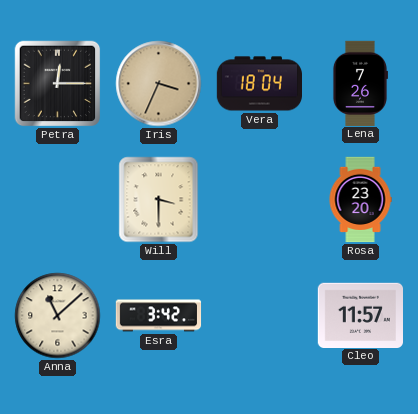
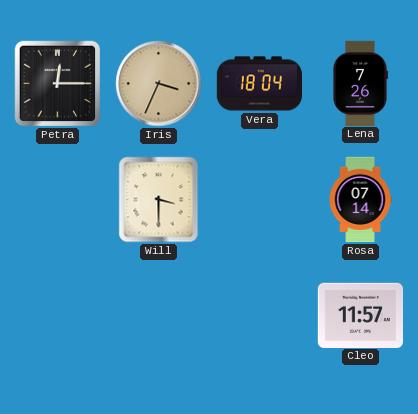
Rosa: 23:20 -> 07:14 (360, 200)
Anna: 11:08 -> none (58, 316)
Esra: 3:42 -> none (159, 316)
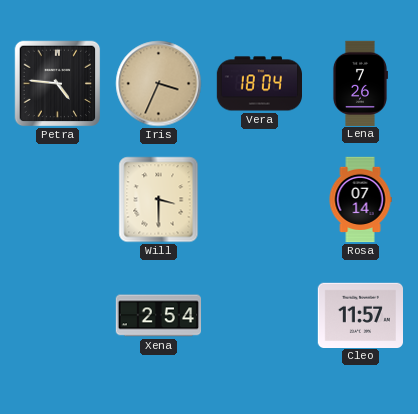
Petra: 12:15 -> 4:46 (58, 84)
Xena: none -> 2:54 (158, 316)
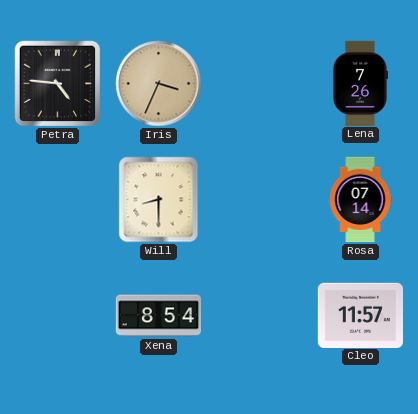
Vera: 18:04 -> none (259, 84)
Will: 3:30 -> 8:30 (159, 200)
Xena: 2:54 -> 8:54 (158, 316)
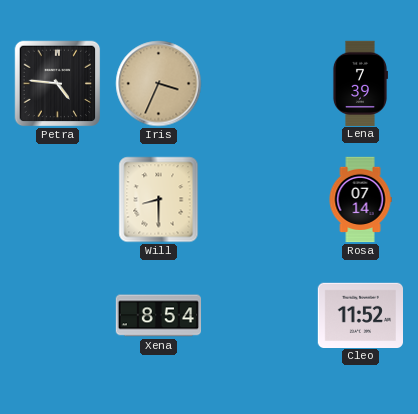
Lena: 7:26 -> 7:39 (360, 83)
Cleo: 11:57 -> 11:52 (360, 315)
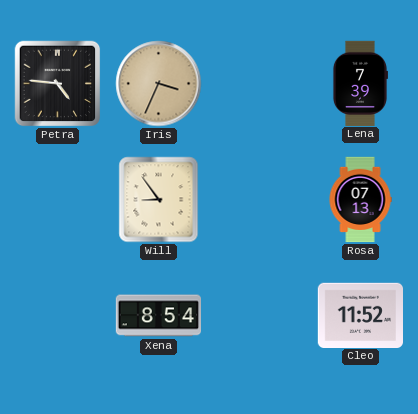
Will: 8:30 -> 8:54 (159, 200)
Rosa: 07:14 -> 07:13 (360, 200)
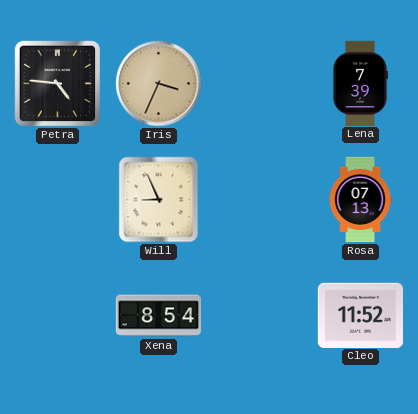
Will: 8:54 -> 8:56 (159, 200)
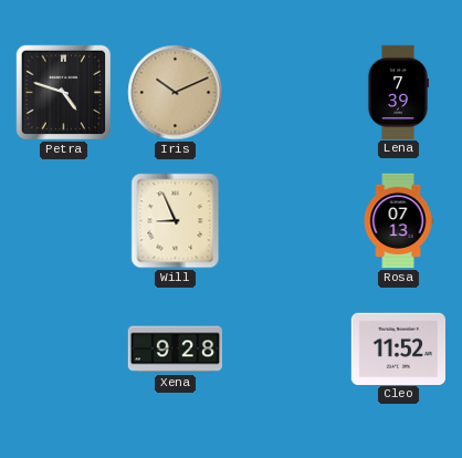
Petra: 4:46 -> 4:48 (64, 93)
Iris: 3:34 -> 10:11 (176, 93)
Xena: 8:54 -> 9:28 (175, 350)
